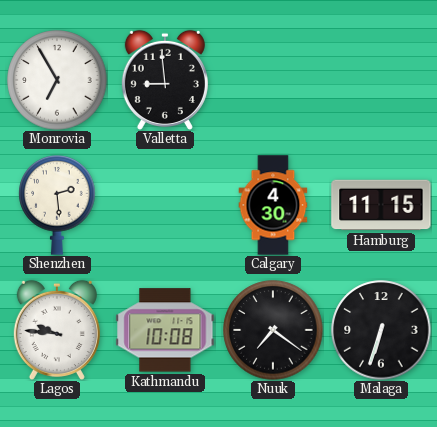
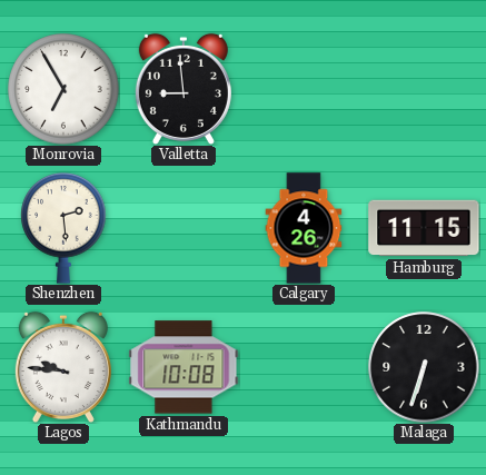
Calgary: 4:30 -> 4:26 (304, 228)
Nuuk: 7:21 -> none (273, 330)
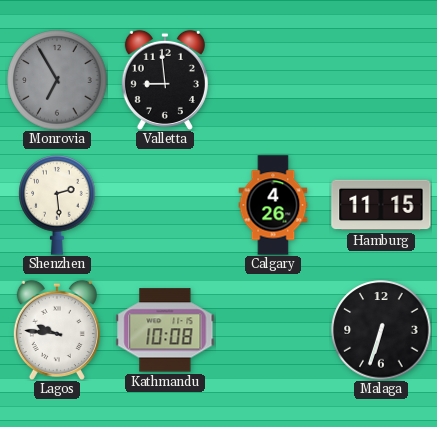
Monrovia dial: white -> grey (57, 80)
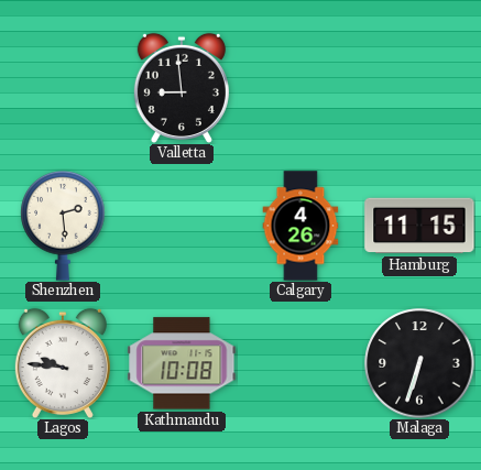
Monrovia: 6:55 -> none (57, 80)
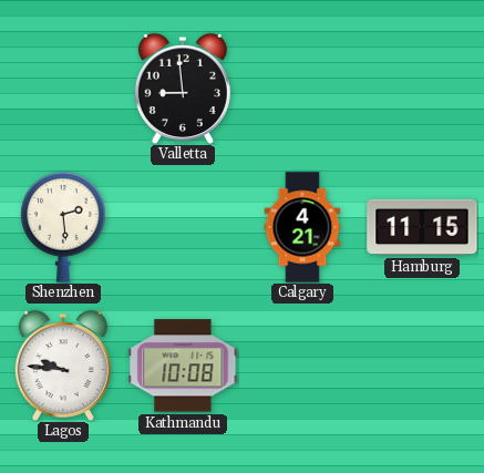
Calgary: 4:26 -> 4:21 (302, 227)
Malaga: 6:33 -> none (419, 363)
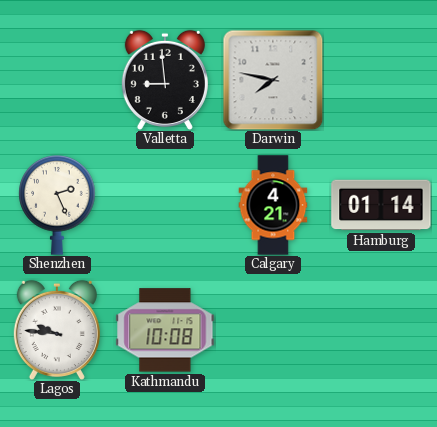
Darwin: none -> 7:47 (273, 80)
Shenzhen: 2:29 -> 2:26 (57, 206)
Hamburg: 11:15 -> 01:14 (381, 205)
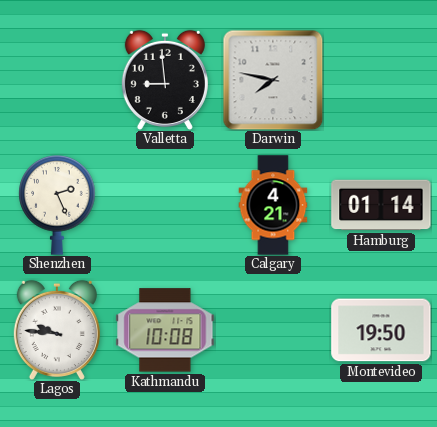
Montevideo: none -> 19:50 (381, 330)
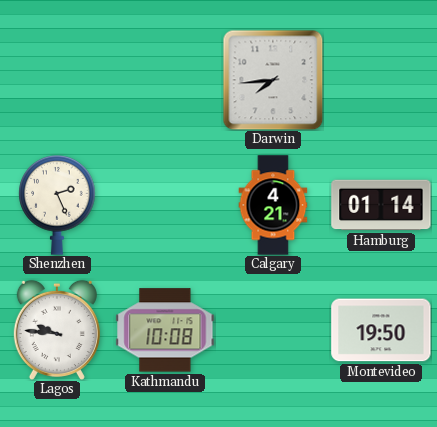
Valletta: 8:59 -> none (165, 79)
Darwin: 7:47 -> 7:44 (273, 80)
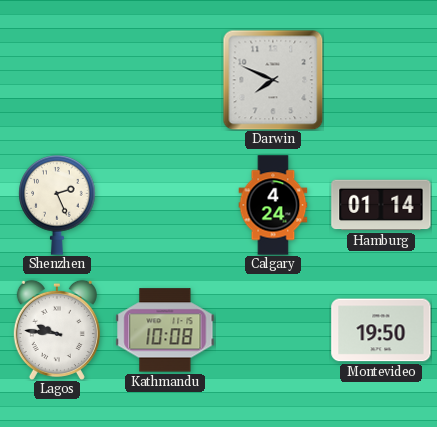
Darwin: 7:44 -> 7:49 (273, 80)
Calgary: 4:21 -> 4:24 (273, 205)
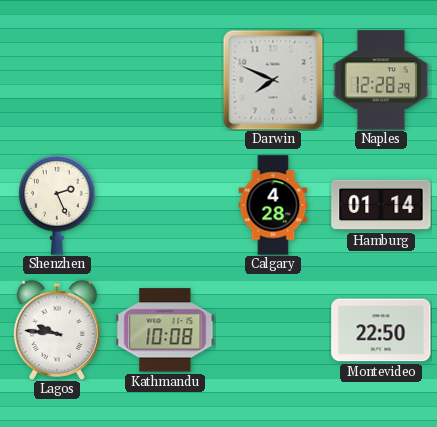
Naples: none -> 12:28 (381, 80)
Calgary: 4:24 -> 4:28 (273, 205)
Montevideo: 19:50 -> 22:50 (381, 330)
